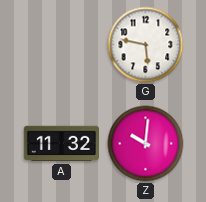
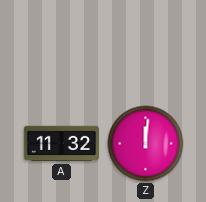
G: 5:47 -> none (146, 45)
Z: 10:01 -> 12:01 (146, 144)
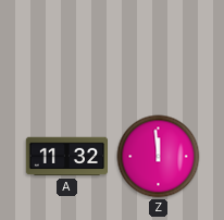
Z: 12:01 -> 11:59 (159, 157)
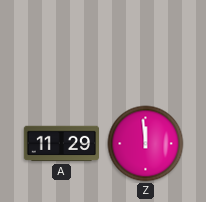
A: 11:32 -> 11:29 (62, 144)
